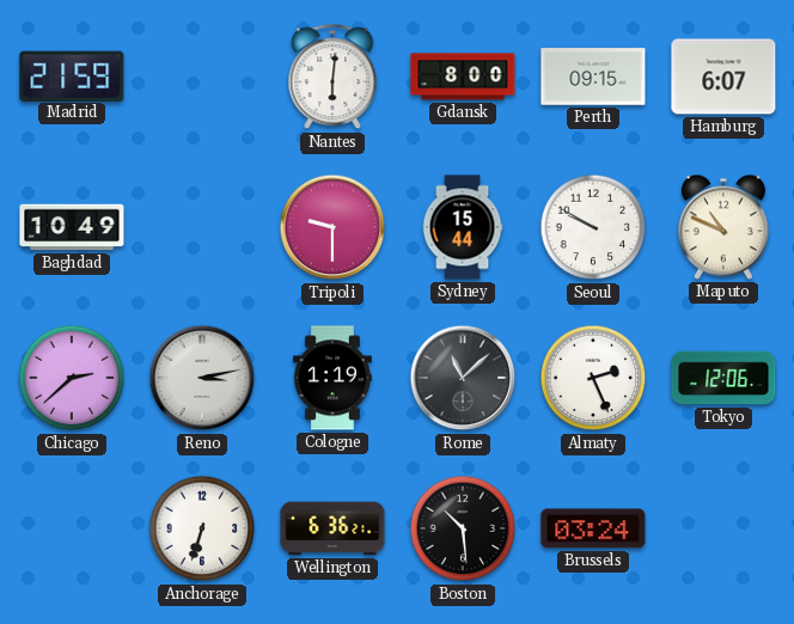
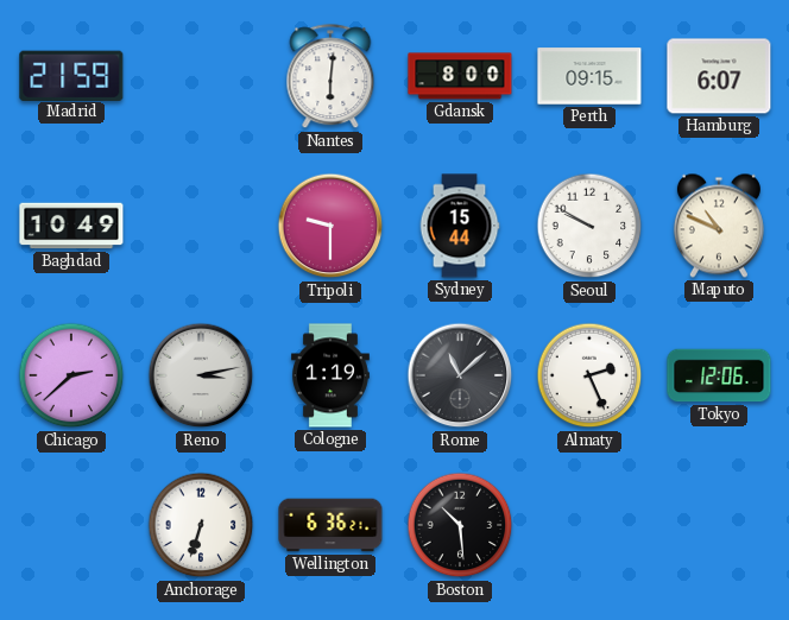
Brussels: 03:24 -> none (593, 528)
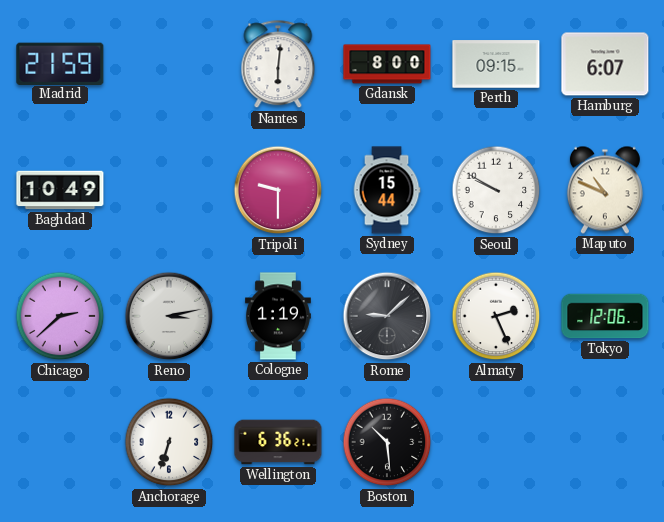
Rome: 11:08 -> 9:08 (387, 316)
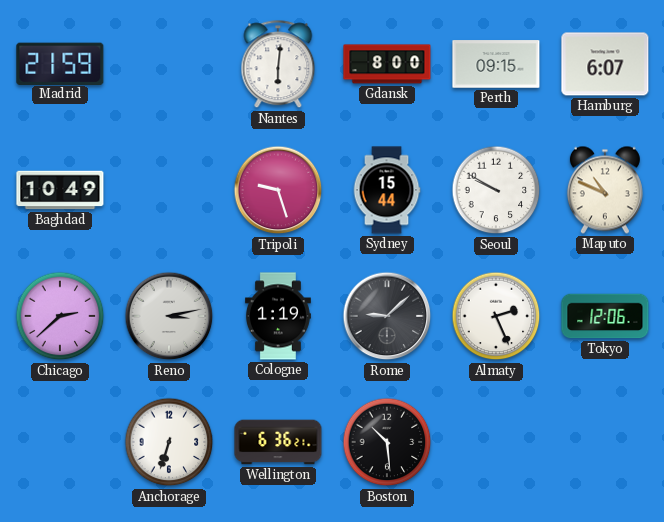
Tripoli: 9:30 -> 9:27 (278, 190)
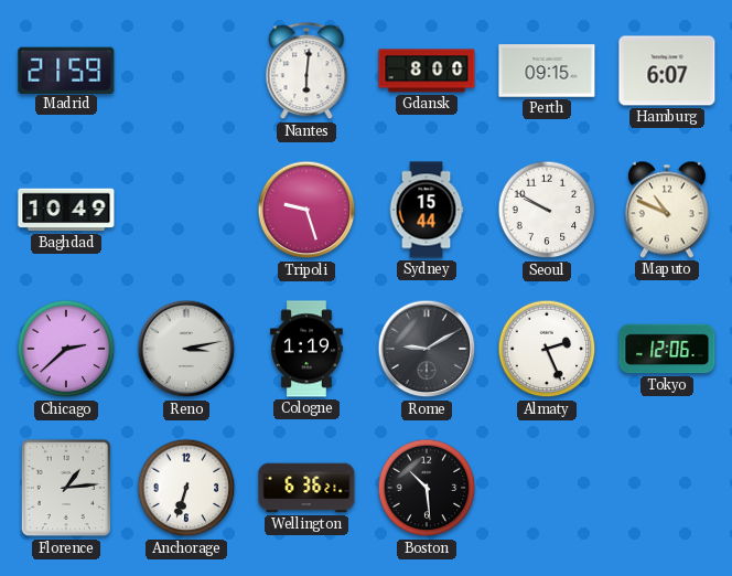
Rome: 9:08 -> 9:10 (427, 349)
Florence: none -> 1:14 (66, 488)
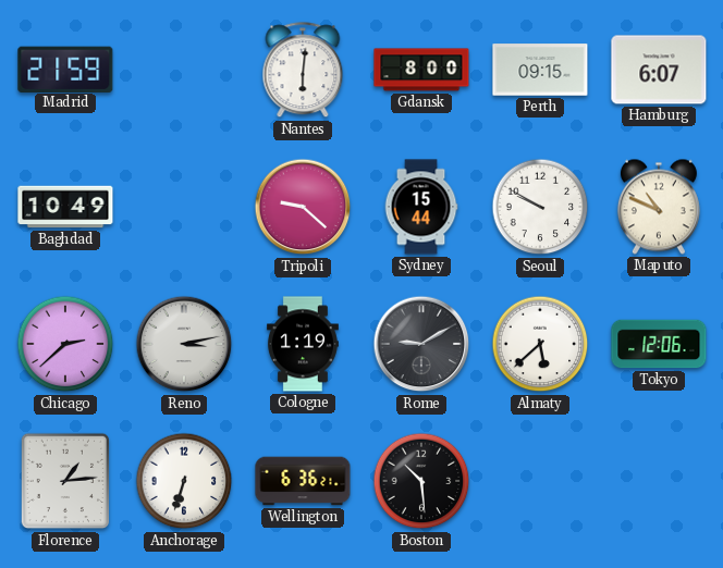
Tripoli: 9:27 -> 9:22 (303, 207)
Almaty: 2:26 -> 5:38 (540, 344)
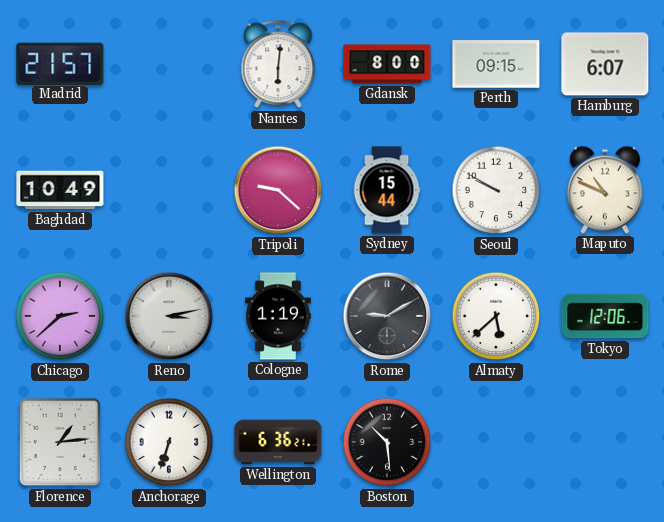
Madrid: 21:59 -> 21:57 (60, 63)
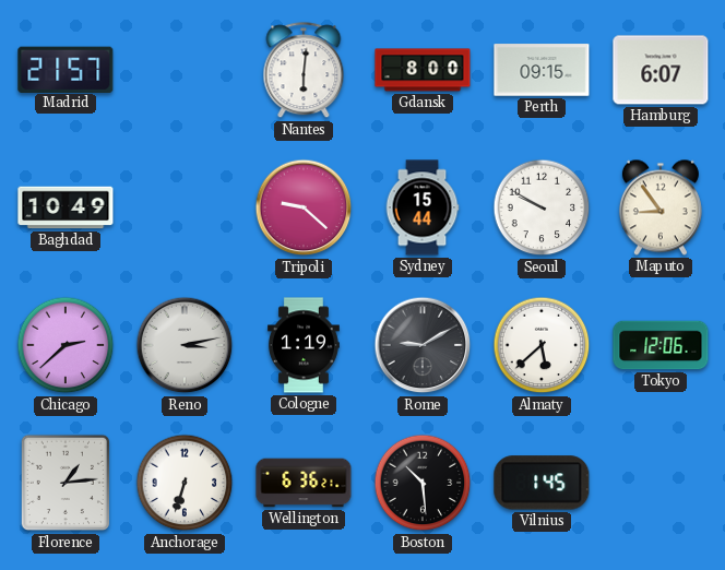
Maputo: 10:49 -> 8:54 (661, 207)
Vilnius: none -> 1:45 (542, 483)
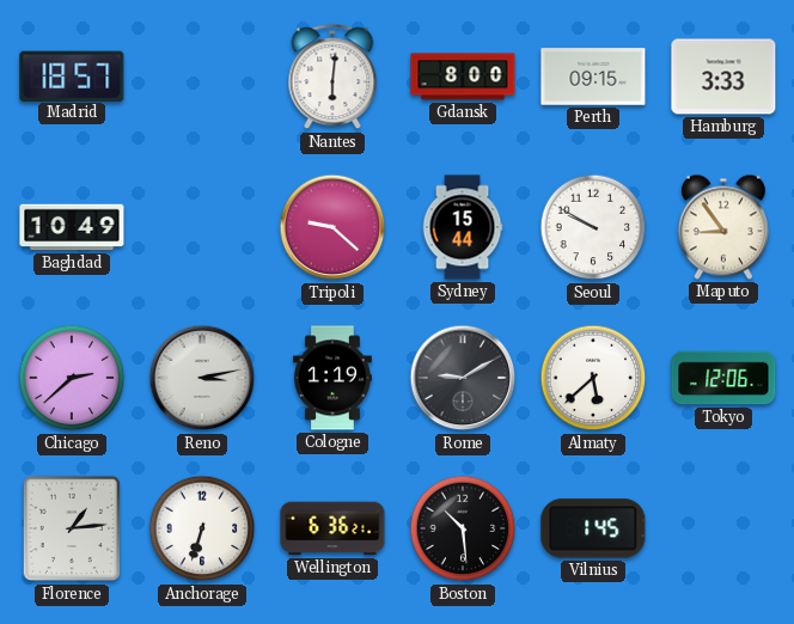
Madrid: 21:57 -> 18:57 (72, 75)
Hamburg: 6:07 -> 3:33 (723, 77)
